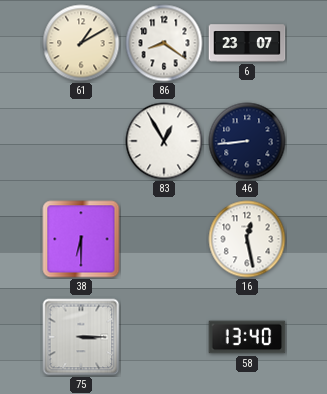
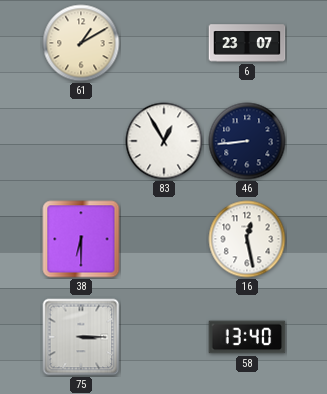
86: 8:21 -> none (164, 43)
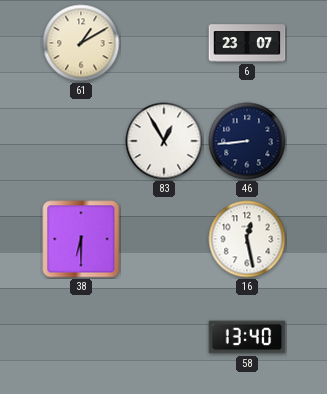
75: 3:15 -> none (81, 337)
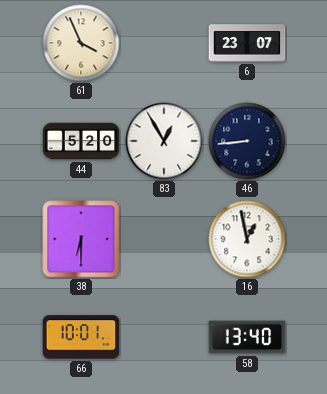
61: 1:10 -> 3:56 (81, 43)
44: none -> 5:20 (81, 141)
16: 12:28 -> 12:58 (247, 239)
66: none -> 10:01 (81, 337)
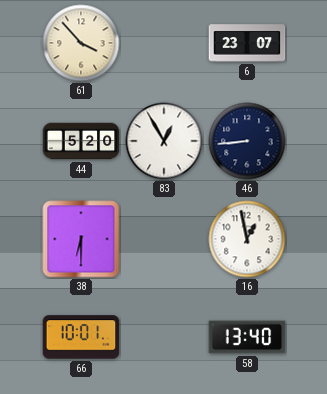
61: 3:56 -> 3:53 (81, 43)
